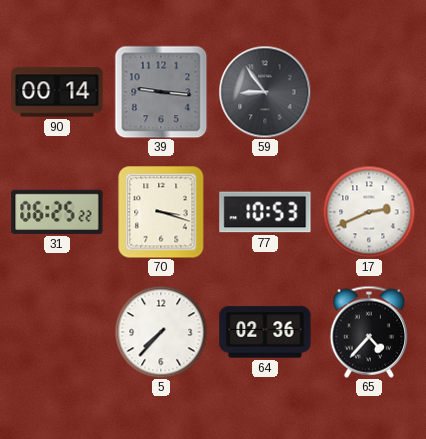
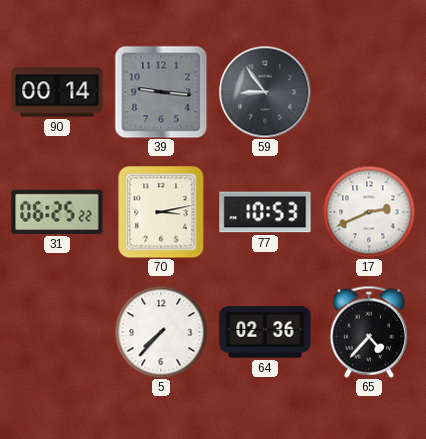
70: 3:18 -> 3:13 (161, 212)
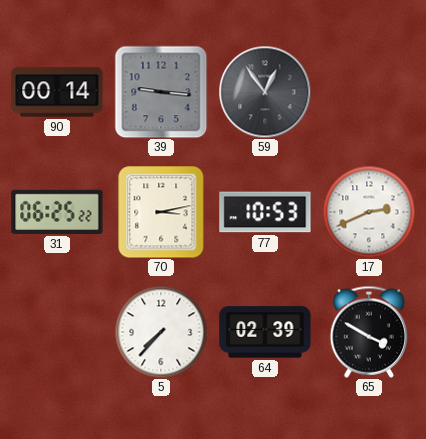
59: 8:54 -> 12:54 (265, 92)
64: 02:36 -> 02:39 (265, 332)
65: 4:37 -> 3:50 (369, 332)
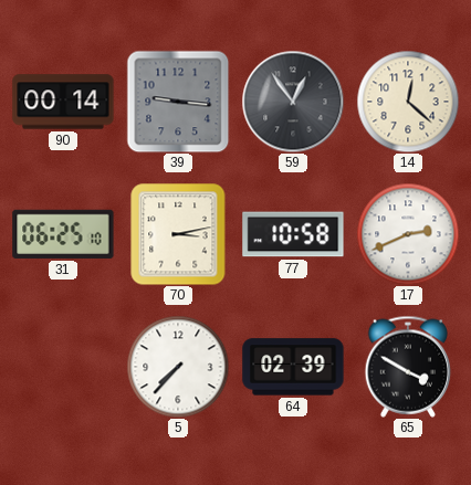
14: none -> 12:22 (408, 102)
31: 06:25:22 -> 06:25:10 (63, 234)
77: 10:53 -> 10:58 (293, 234)
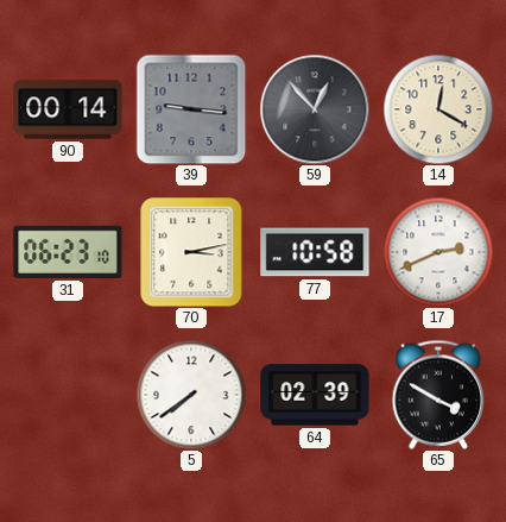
59: 12:54 -> 12:53 (315, 109)
14: 12:22 -> 12:20 (438, 109)
31: 06:25 -> 06:23 (68, 252)
5: 7:37 -> 7:39 (191, 395)
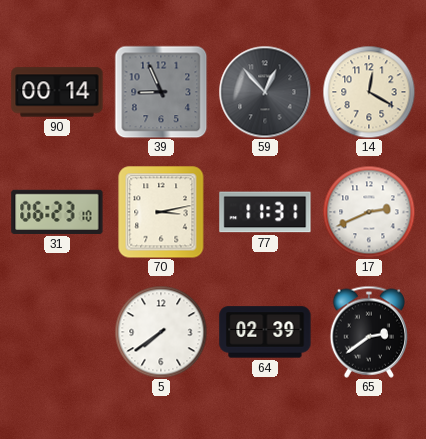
39: 9:16 -> 8:56 (161, 92)
77: 10:58 -> 11:31 (265, 212)
65: 3:50 -> 2:39 (369, 332)
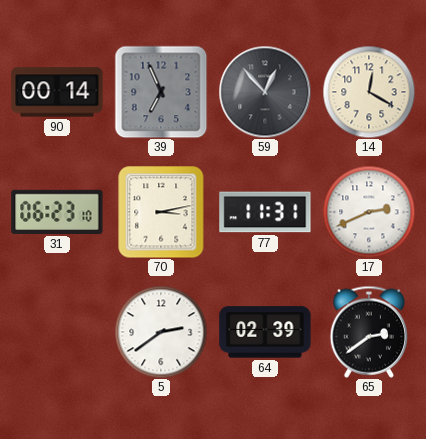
39: 8:56 -> 6:56 (161, 92)
5: 7:39 -> 2:39 (161, 332)
